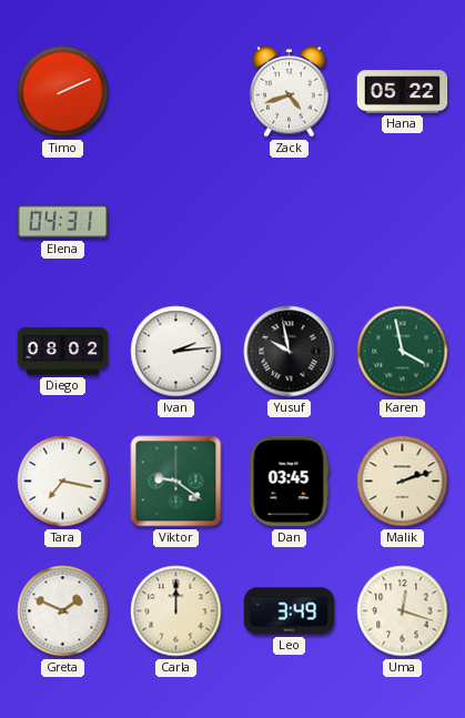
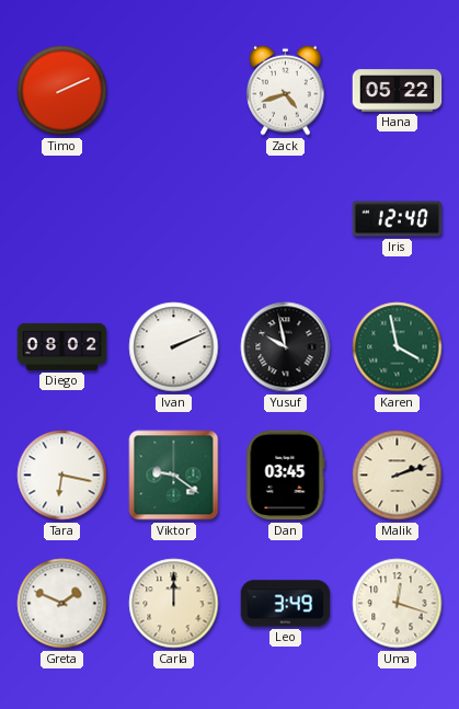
Elena: 04:31 -> none (63, 222)
Iris: none -> 12:40 (398, 219)
Ivan: 2:14 -> 2:11 (174, 347)
Tara: 7:17 -> 6:17 (62, 476)
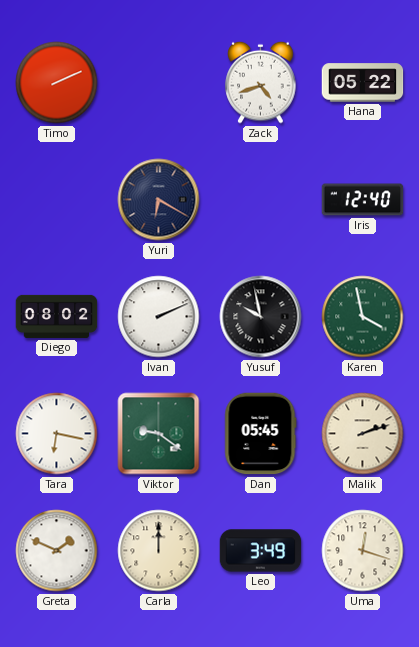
Yuri: none -> 6:20 (159, 200)
Dan: 03:45 -> 05:45 (261, 434)
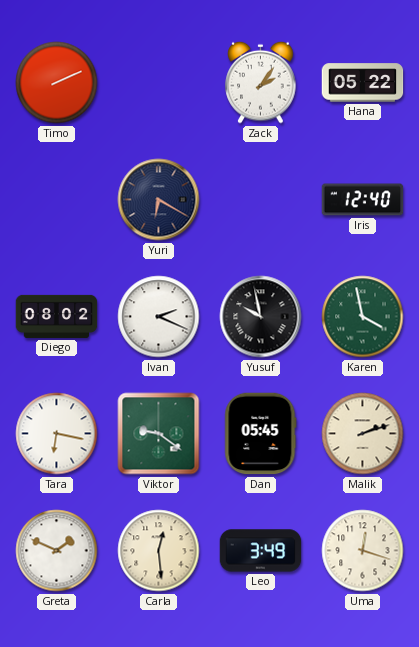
Zack: 4:42 -> 2:06 (261, 82)
Ivan: 2:11 -> 2:19 (159, 317)
Carla: 12:00 -> 12:29 (159, 551)
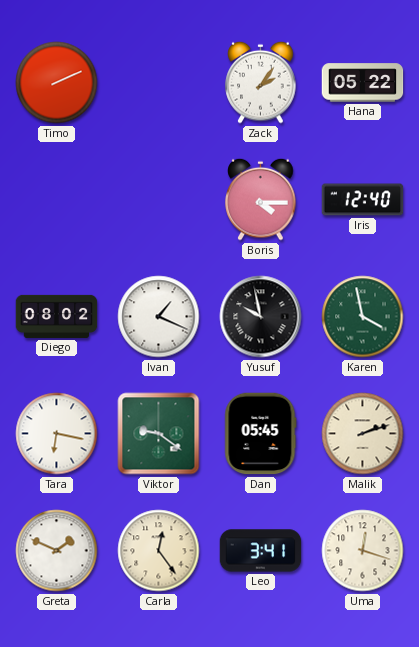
Yuri: 6:20 -> none (159, 200)
Boris: none -> 4:15 (261, 199)
Ivan: 2:19 -> 1:19 (159, 317)
Carla: 12:29 -> 12:24 (159, 551)
Leo: 3:49 -> 3:41 (261, 551)
